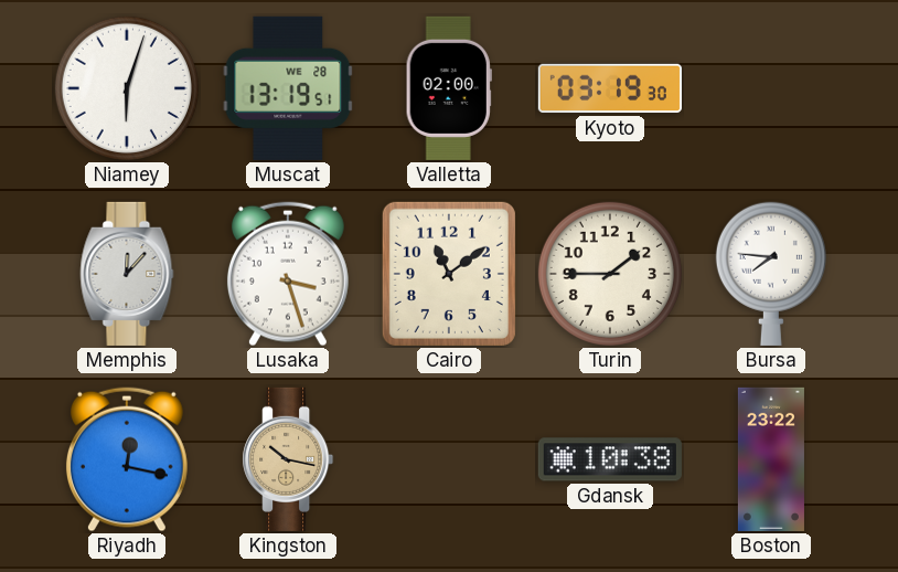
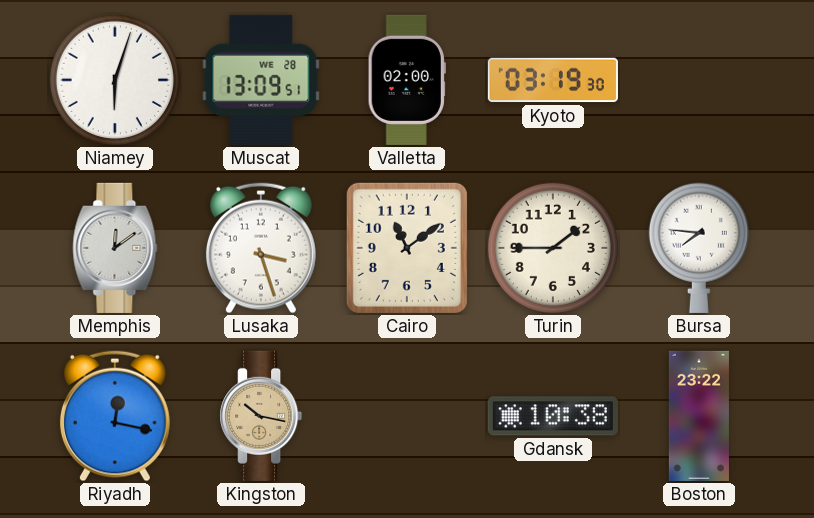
Muscat: 13:19 -> 13:09 (261, 80)
Memphis: 12:07 -> 12:09 (115, 248)
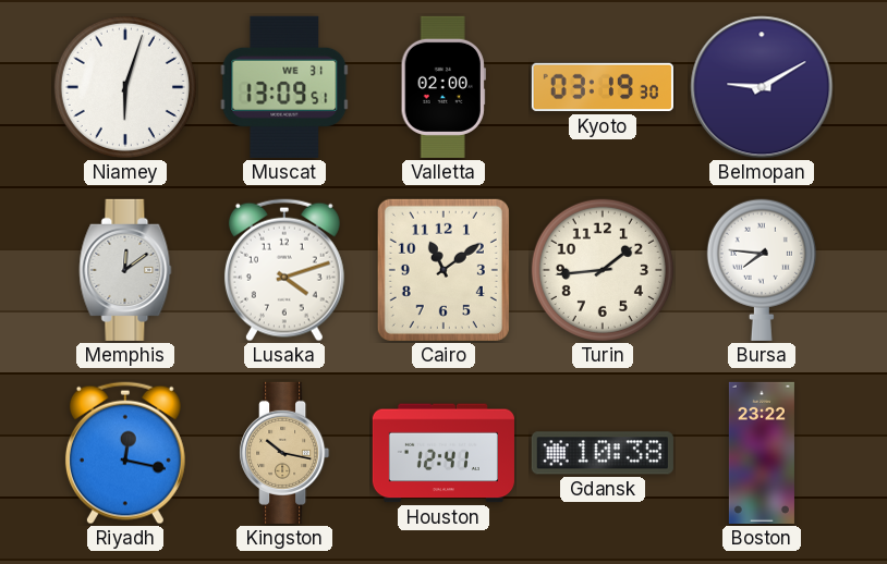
Muscat date: WE 28 -> WE 31 (284, 87)
Belmopan: none -> 9:10 (762, 87)
Lusaka: 3:27 -> 4:12 (284, 270)
Turin: 1:45 -> 1:44 (603, 270)
Houston: none -> 12:41 (443, 453)
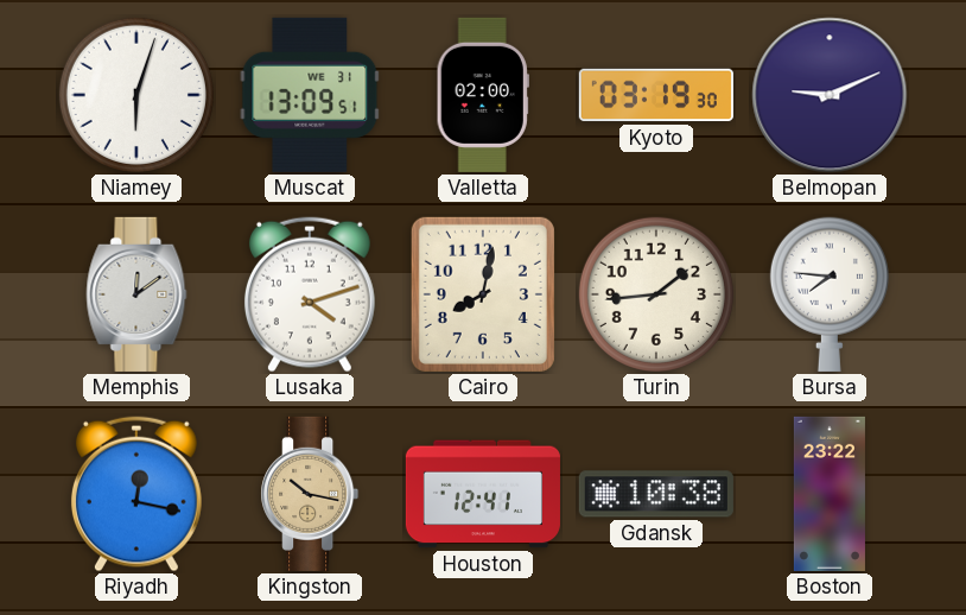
Belmopan: 9:10 -> 9:11 (830, 95)
Cairo: 11:09 -> 8:02 (483, 294)
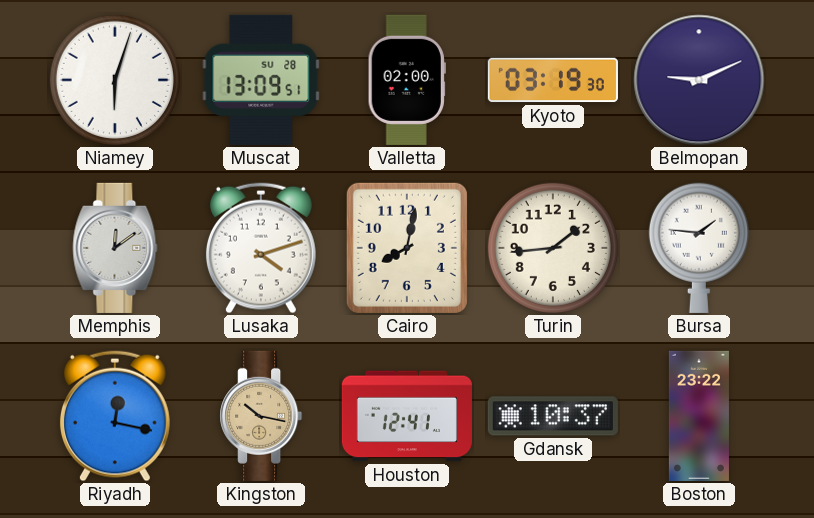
Muscat date: WE 31 -> SU 28 (261, 80)
Bursa: 7:46 -> 1:46 (699, 248)
Gdansk: 10:38 -> 10:37 (553, 416)
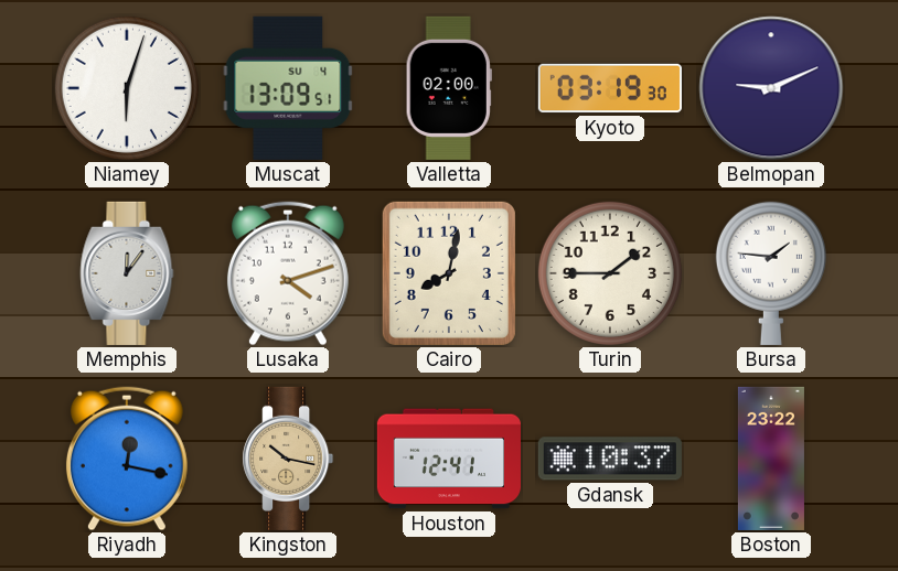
Muscat date: SU 28 -> SU 4 (288, 88)
Memphis: 12:09 -> 12:06 (127, 273)
Turin: 1:44 -> 1:45 (610, 273)
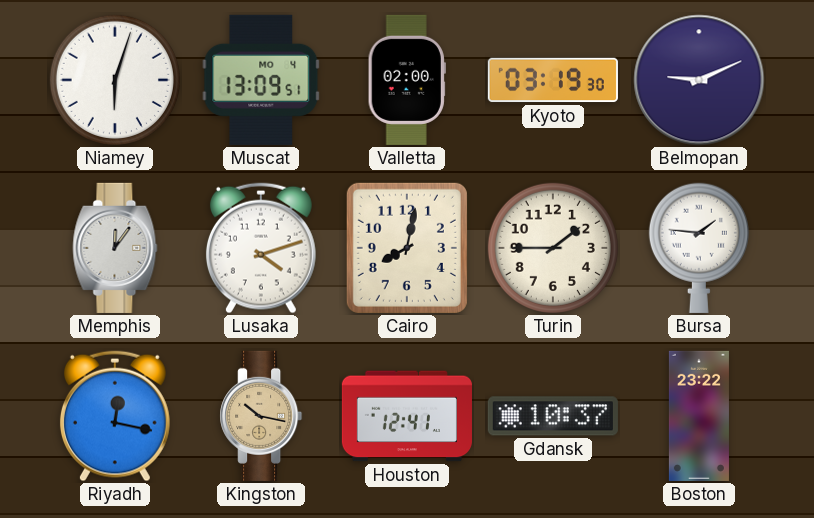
Muscat date: SU 4 -> MO 4 (261, 80)
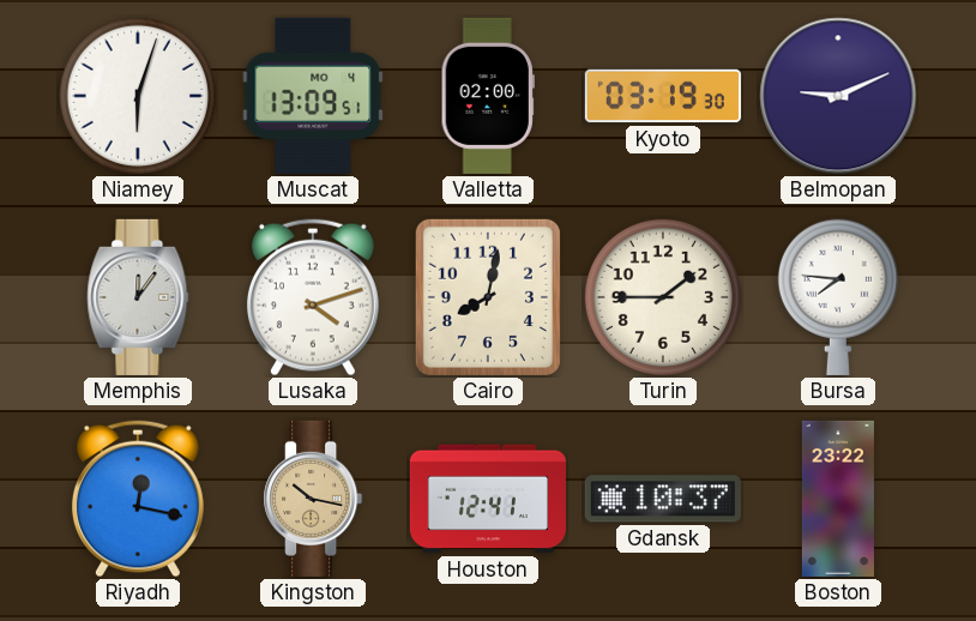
Bursa: 1:46 -> 7:46 (838, 297)
